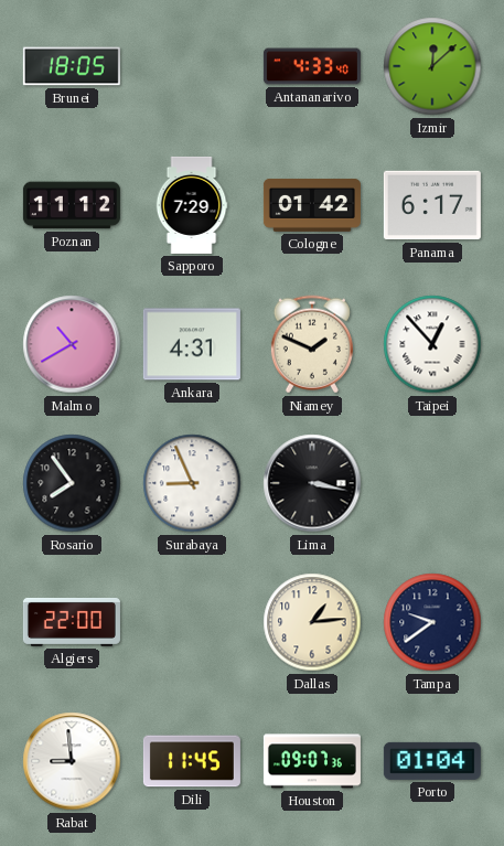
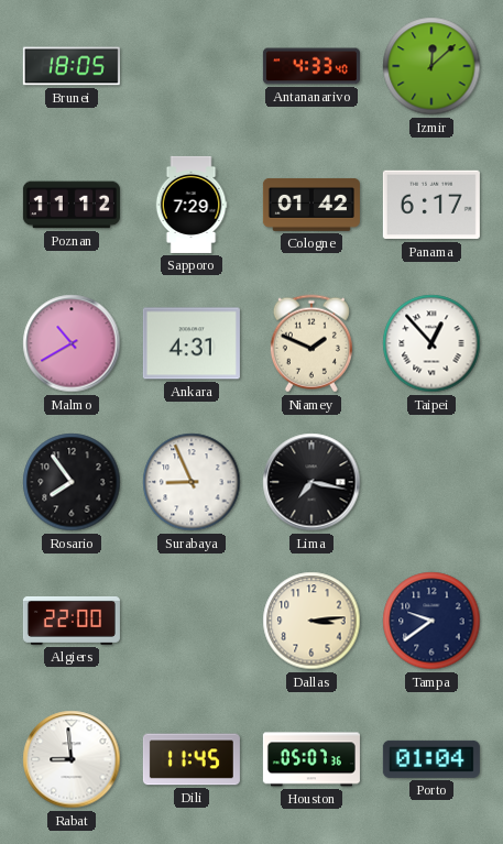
Lima: 3:17 -> 7:17 (311, 482)
Dallas: 1:14 -> 3:14 (311, 621)
Houston: 09:07 -> 05:07 (311, 759)
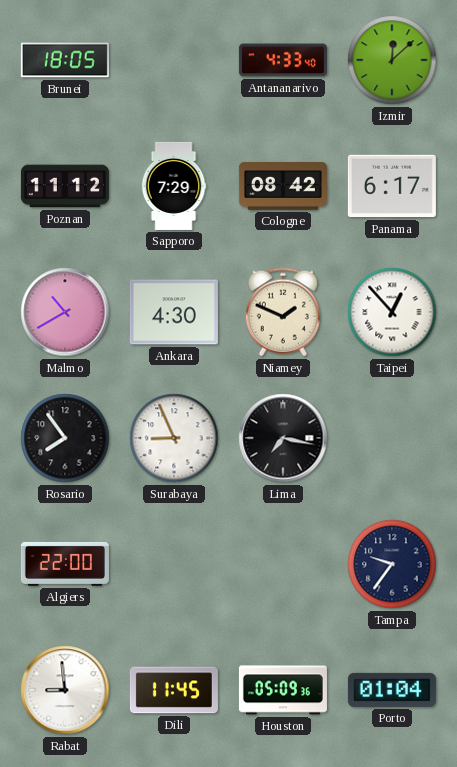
Cologne: 01:42 -> 08:42 (283, 186)
Ankara: 4:31 -> 4:30 (174, 312)
Dallas: 3:14 -> none (311, 621)
Tampa: 9:39 -> 9:36 (392, 564)
Houston: 05:07 -> 05:09 (283, 690)
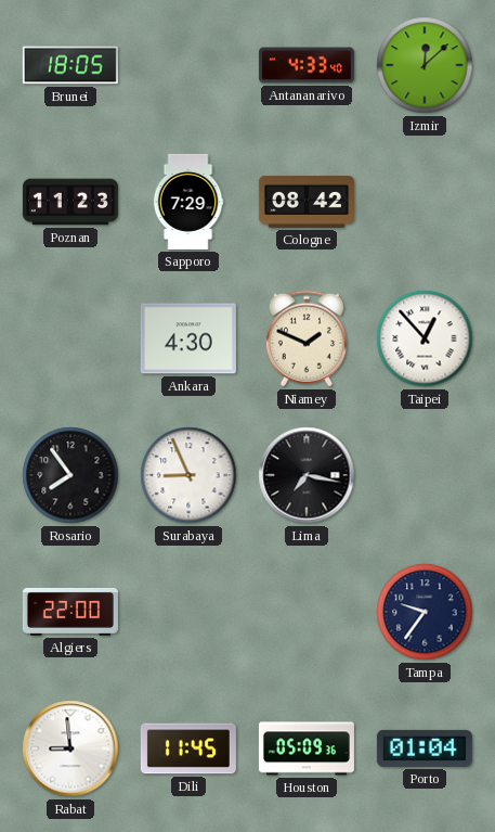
Poznan: 11:12 -> 11:23 (70, 202)
Panama: 6:17 -> none (392, 186)
Malmo: 10:40 -> none (65, 312)
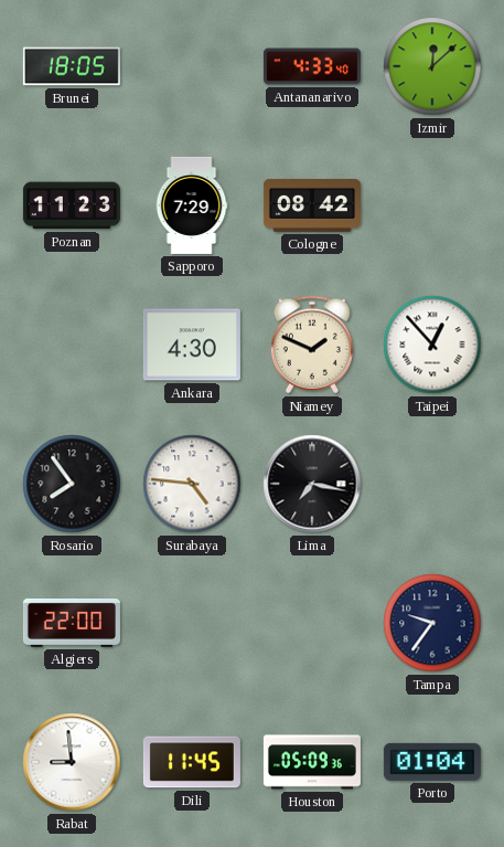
Surabaya: 8:56 -> 4:46 (192, 484)
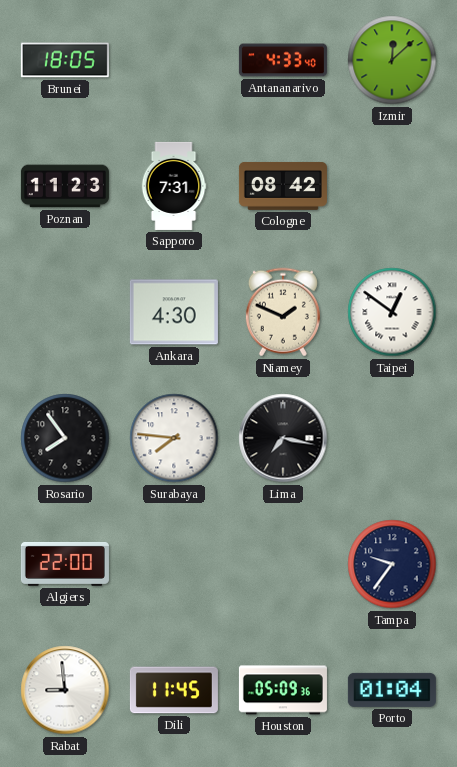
Sapporo: 7:29 -> 7:31 (174, 186)
Taipei: 12:53 -> 12:51 (392, 312)
Surabaya: 4:46 -> 7:46 (174, 438)
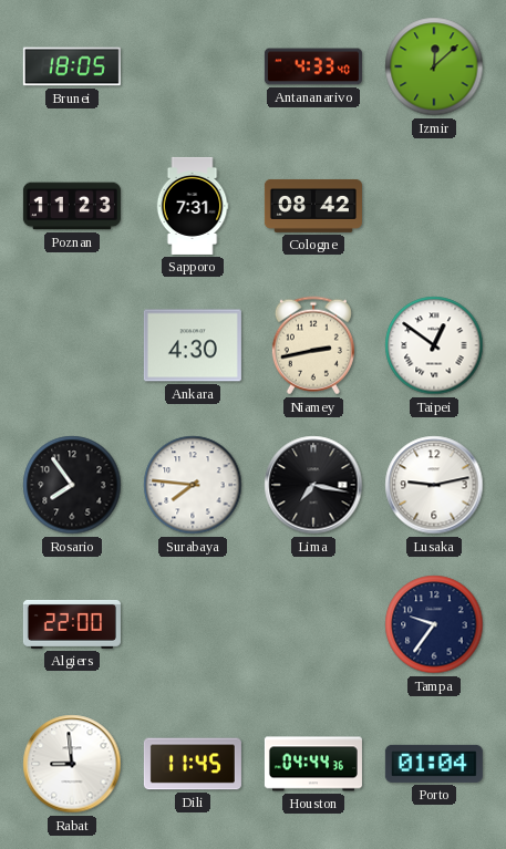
Niamey: 1:49 -> 2:43 (313, 345)
Lusaka: none -> 9:13 (434, 485)
Houston: 05:09 -> 04:44 (313, 764)
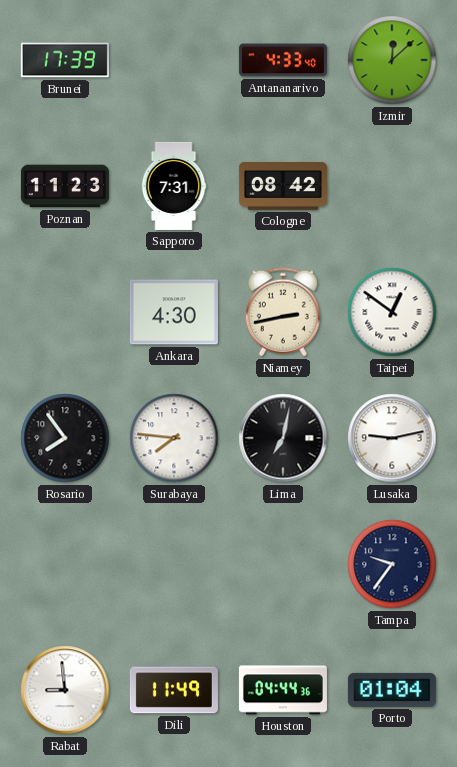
Brunei: 18:05 -> 17:39 (65, 60)
Lima: 7:17 -> 7:02 (283, 438)
Algiers: 22:00 -> none (72, 624)
Dili: 11:45 -> 11:49 (174, 690)
